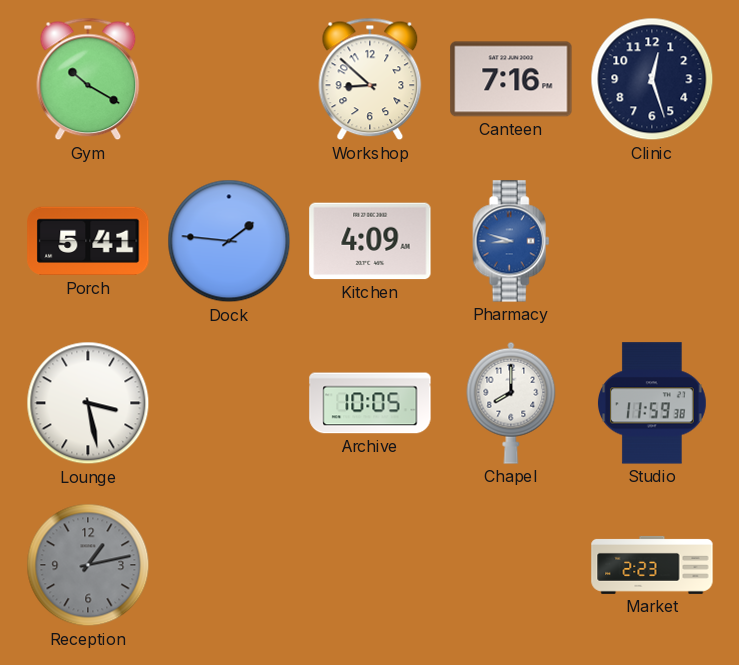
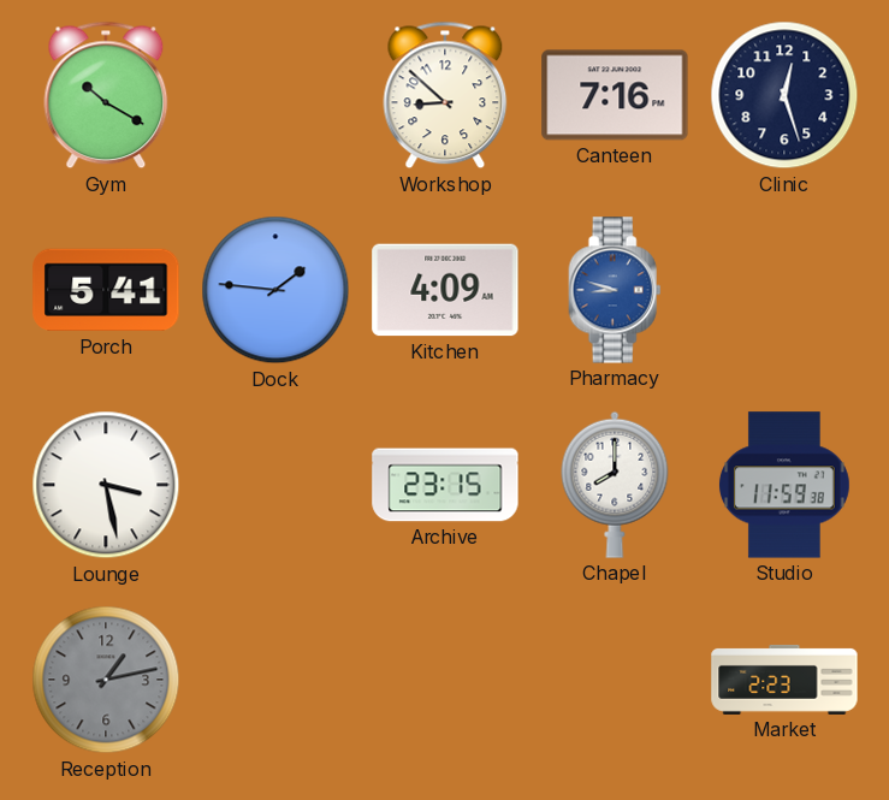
Archive: 10:05 -> 23:15 (445, 485)
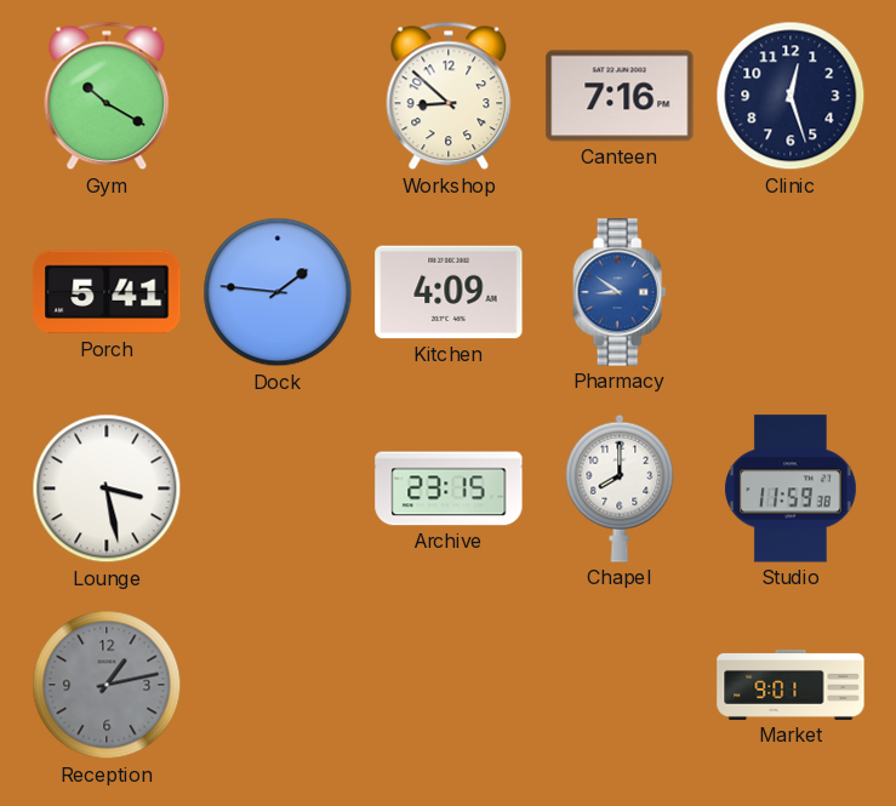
Pharmacy: 8:48 -> 8:51 (620, 292)
Market: 2:23 -> 9:01 (791, 685)
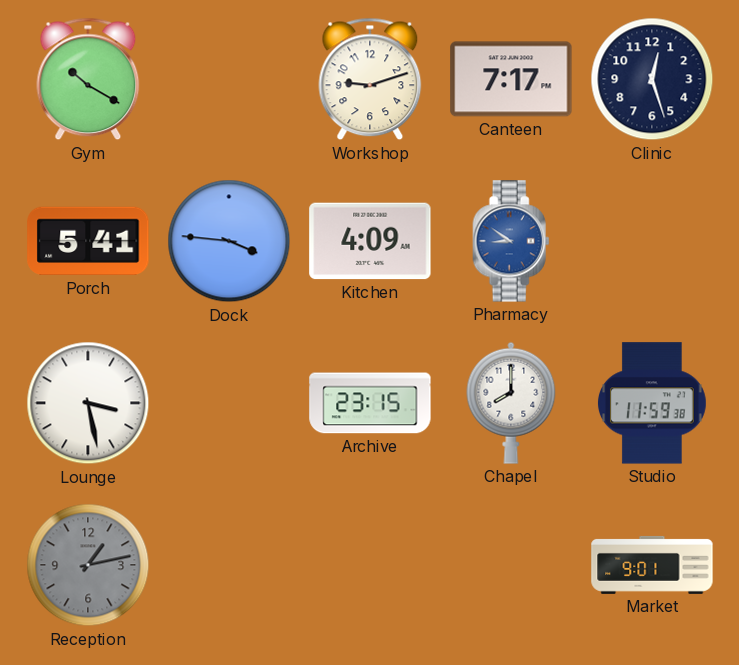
Workshop: 8:52 -> 9:12 (370, 79)
Canteen: 7:16 -> 7:17 (511, 79)
Dock: 1:46 -> 3:46 (229, 241)
